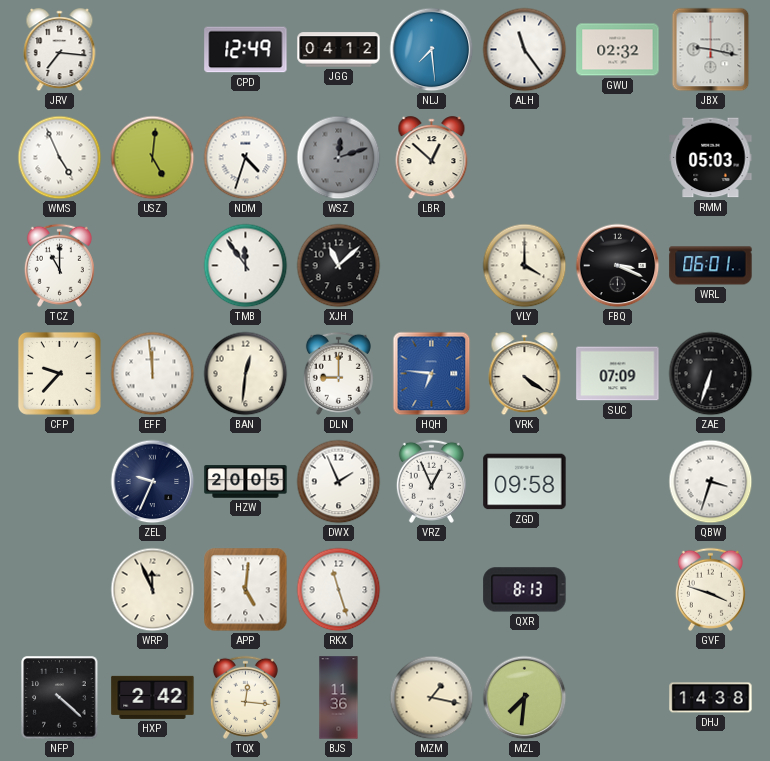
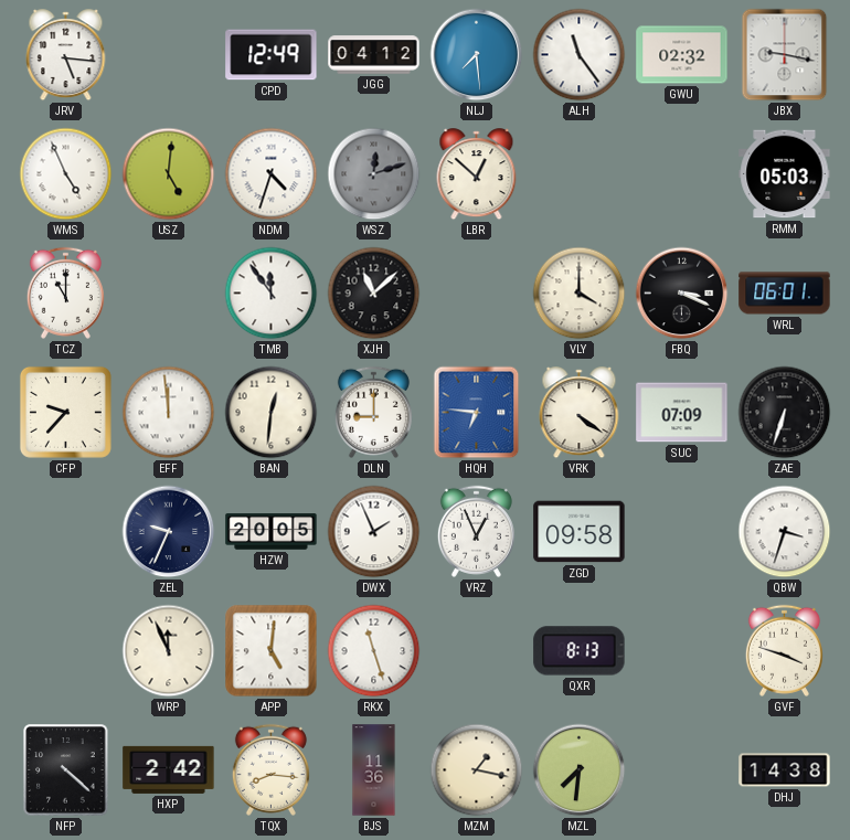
JRV: 7:16 -> 5:16 (66, 55)
TQX: 12:16 -> 8:16 (270, 769)
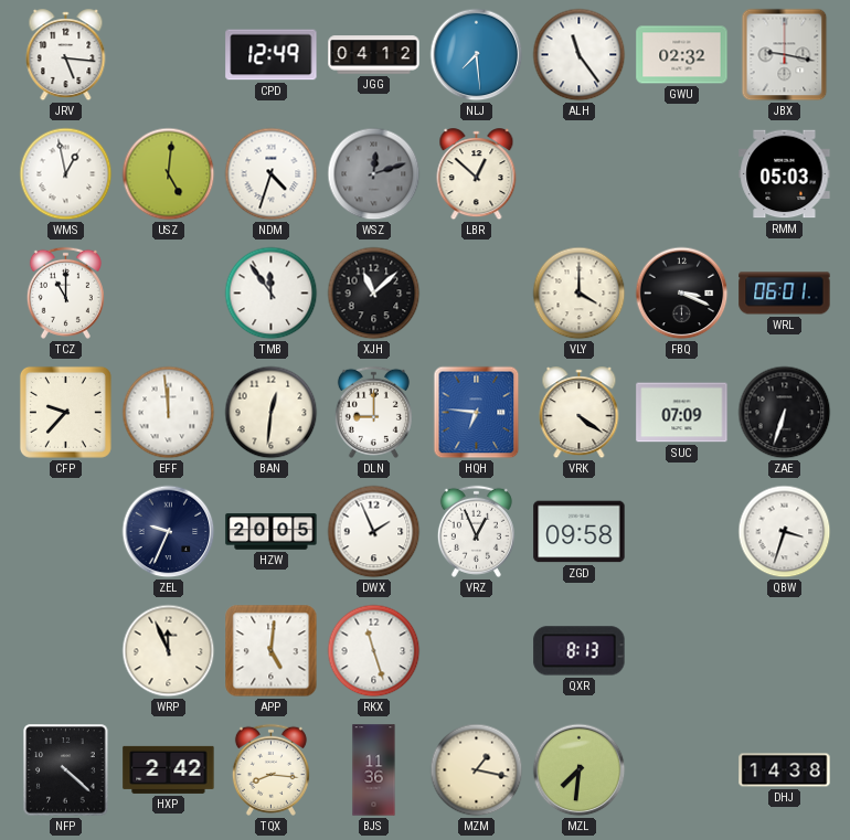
WMS: 4:56 -> 12:58 (66, 174)
GVF: 3:48 -> none (784, 650)
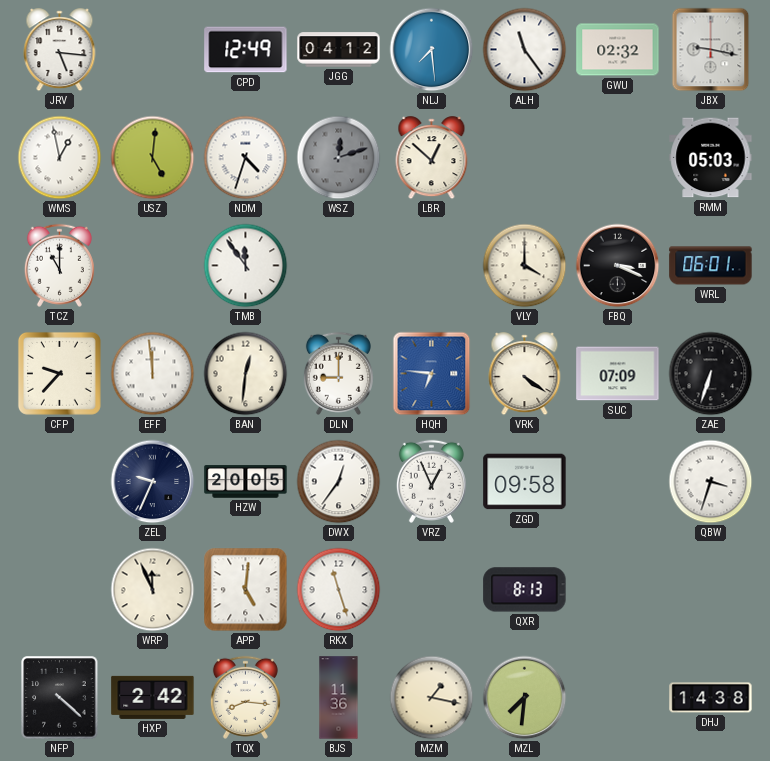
XJH: 11:08 -> none (374, 294)
DWX: 1:56 -> 12:36 (339, 482)
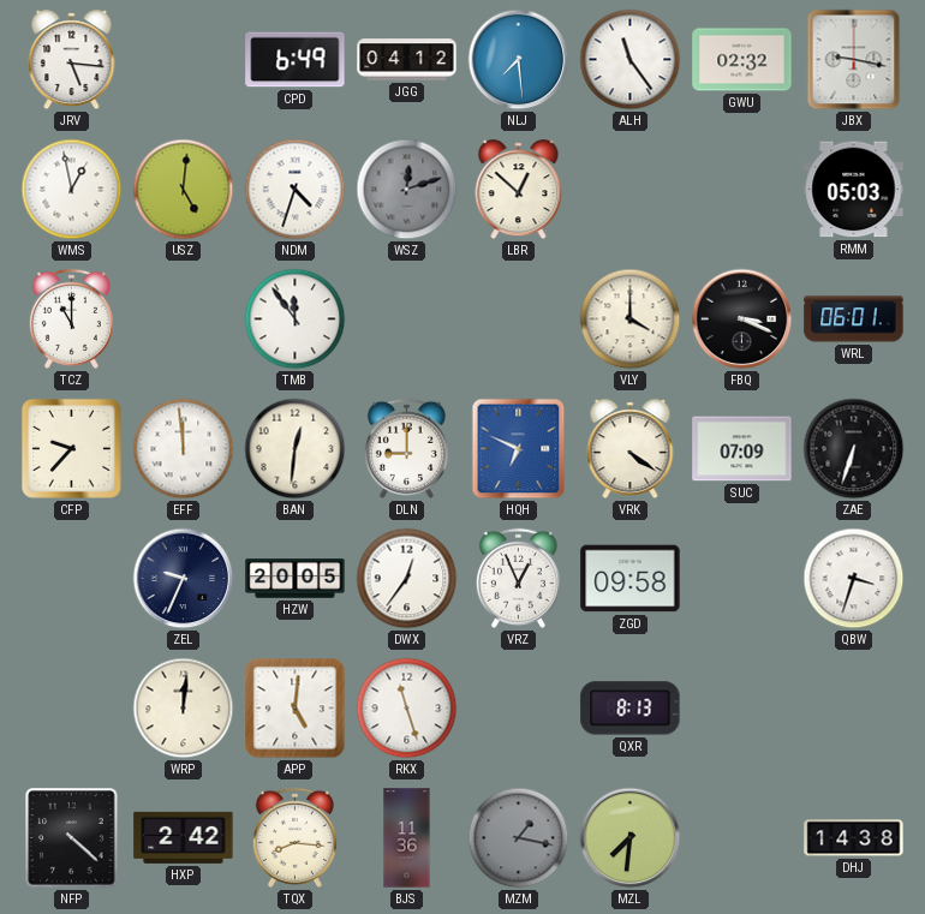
CPD: 12:49 -> 6:49 (296, 60)
HQH: 6:46 -> 6:49 (519, 449)
WRP: 11:56 -> 12:01 (184, 709)
MZM dial: cream -> grey (519, 838)
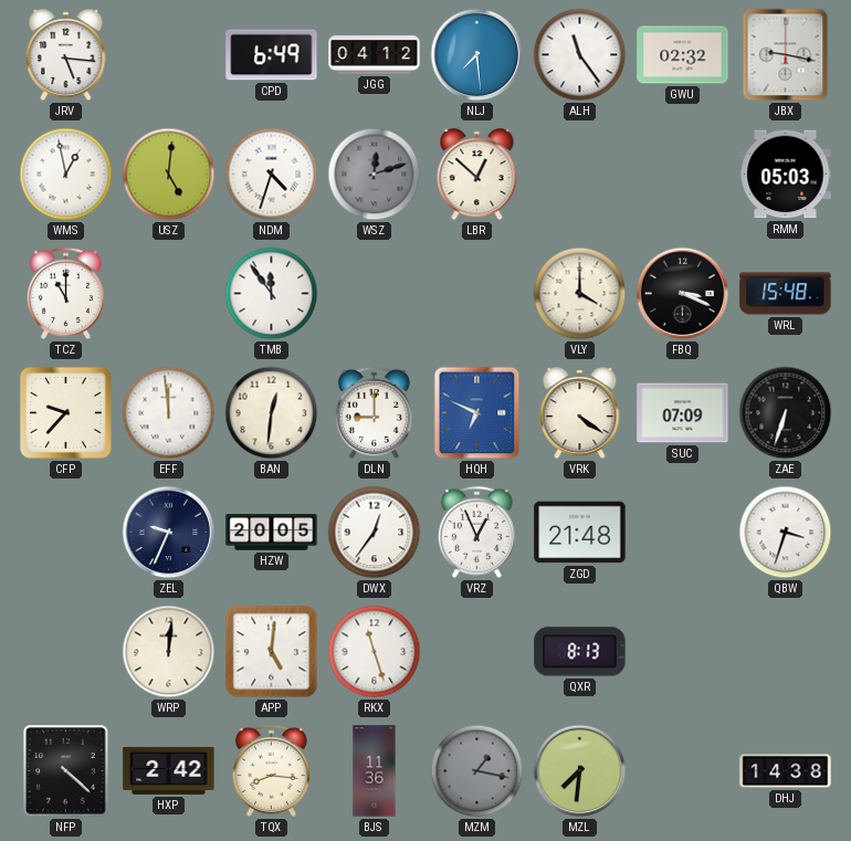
WRL: 06:01 -> 15:48 (786, 294)
ZGD: 09:58 -> 21:48 (580, 533)
